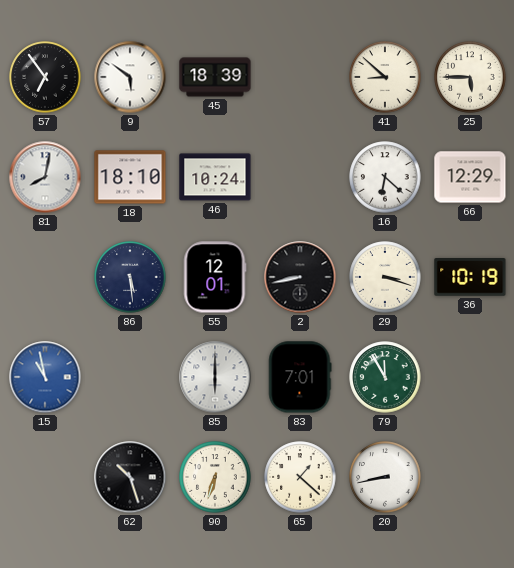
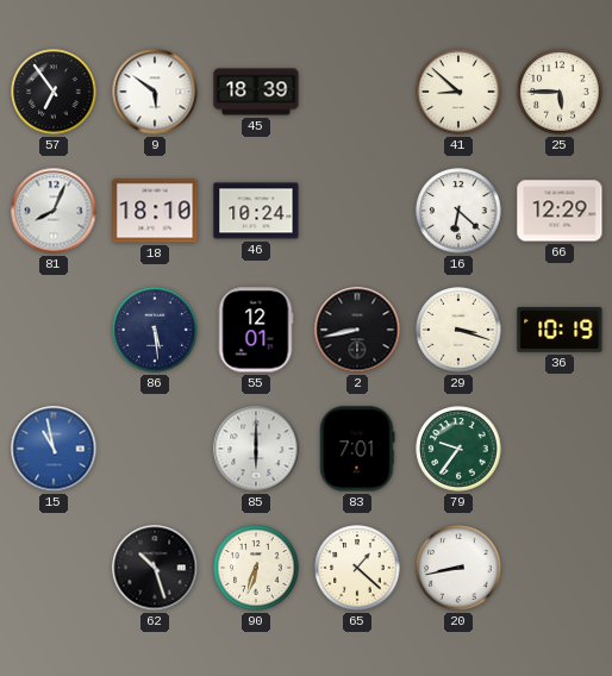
81: 8:02 -> 8:04 (54, 211)
79: 11:55 -> 9:36 (458, 449)
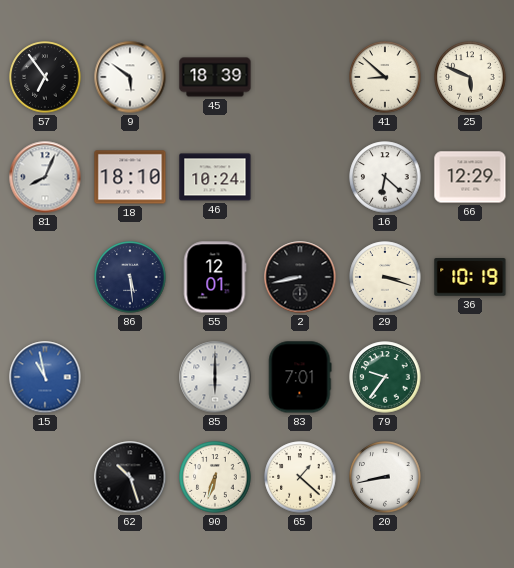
25: 5:45 -> 5:49 (470, 77)
